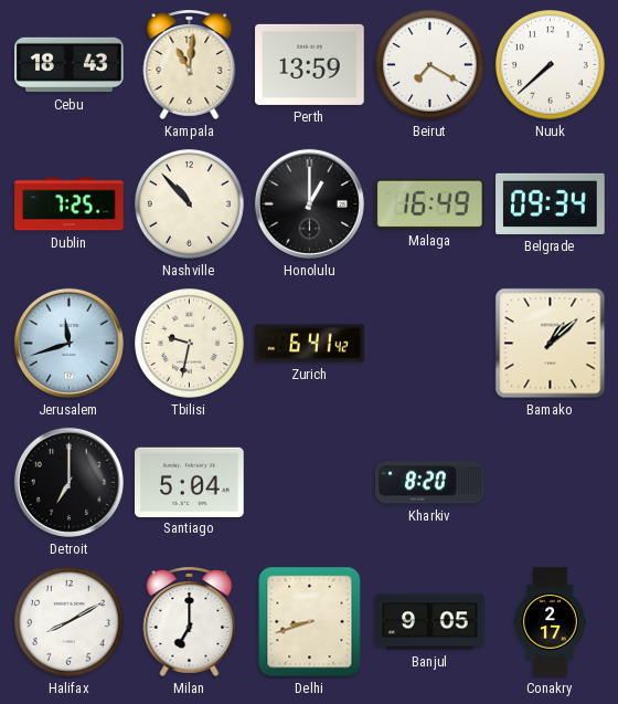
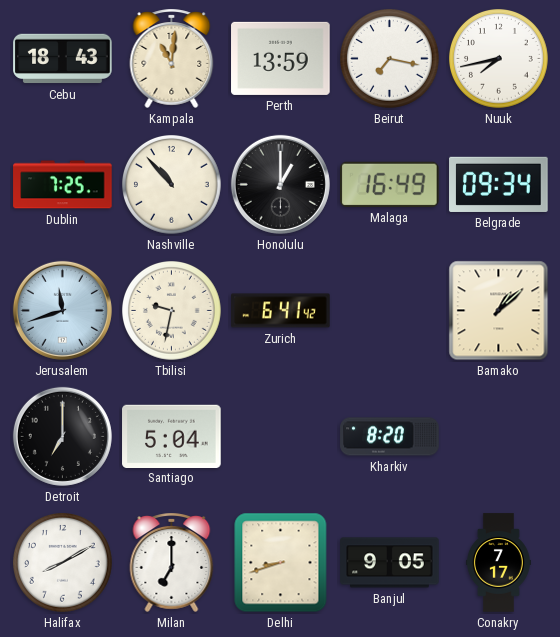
Beirut: 7:20 -> 7:17 (390, 59)
Nuuk: 7:38 -> 7:43 (499, 59)
Conakry: 2:17 -> 7:17 (498, 563)
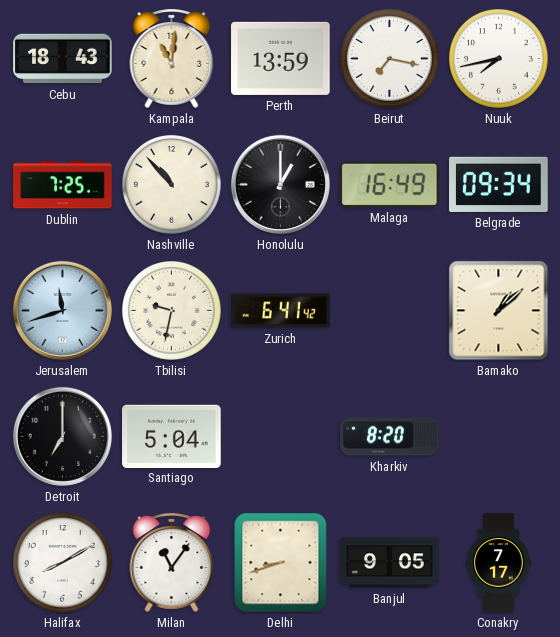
Milan: 7:00 -> 11:06 (172, 562)
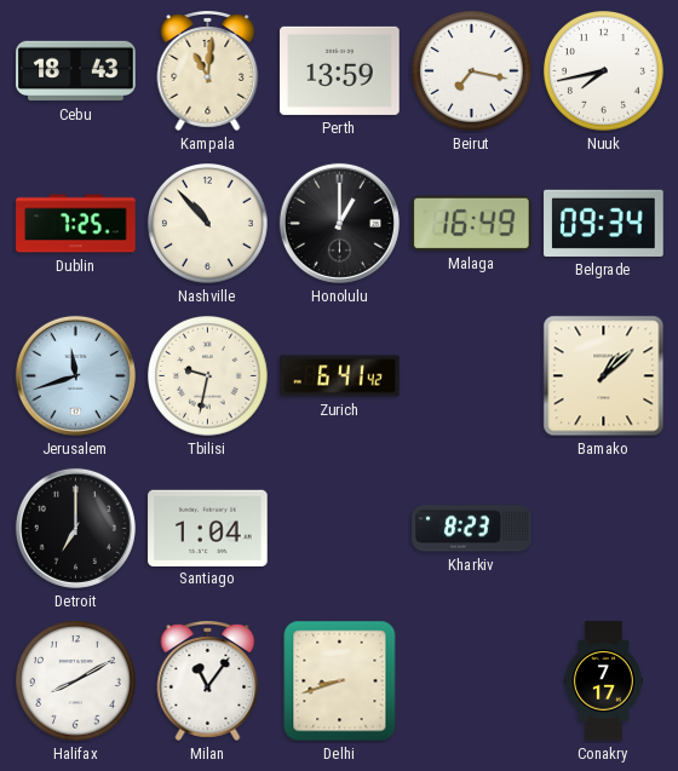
Santiago: 5:04 -> 1:04 (208, 528)
Kharkiv: 8:20 -> 8:23 (472, 529)
Banjul: 9:05 -> none (390, 563)
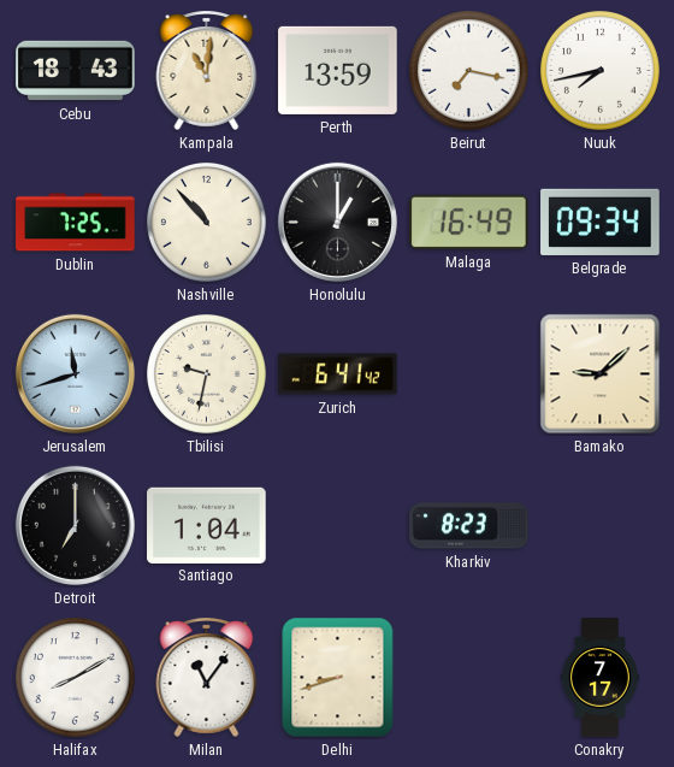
Bamako: 1:08 -> 9:08 (601, 374)
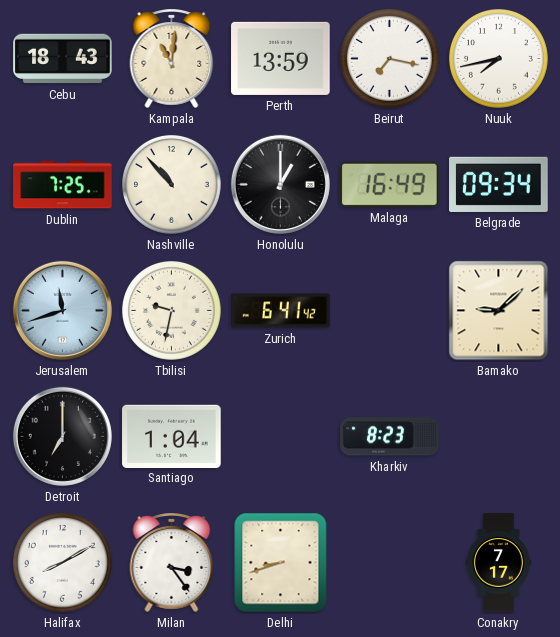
Milan: 11:06 -> 3:24 (172, 562)
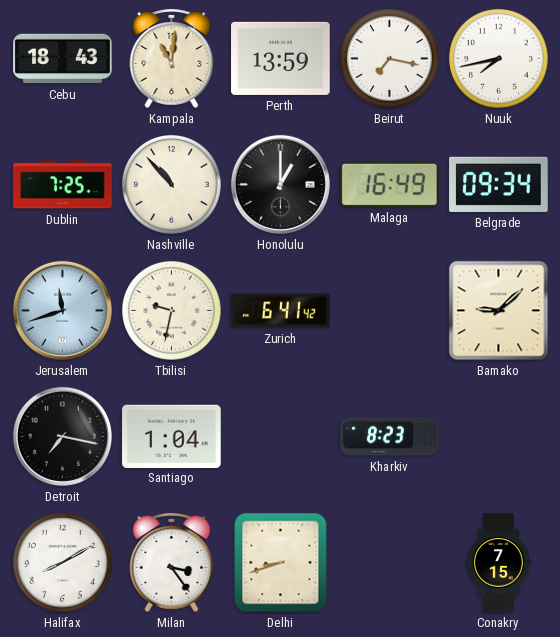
Detroit: 7:00 -> 7:17 (62, 436)
Conakry: 7:17 -> 7:15 (498, 563)
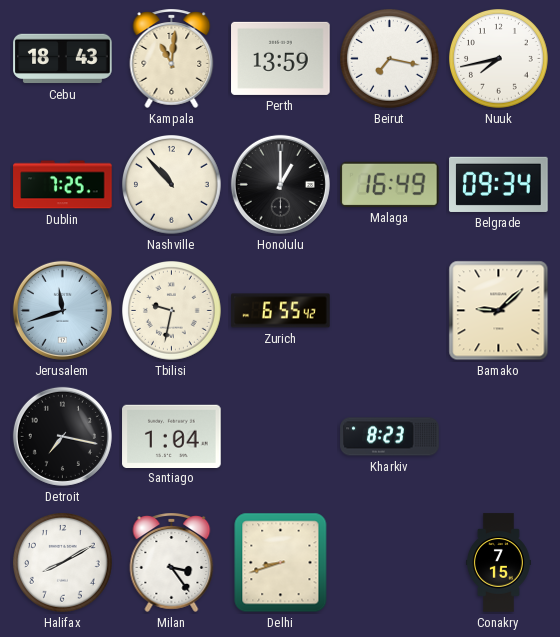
Zurich: 6:41 -> 6:55 (281, 311)
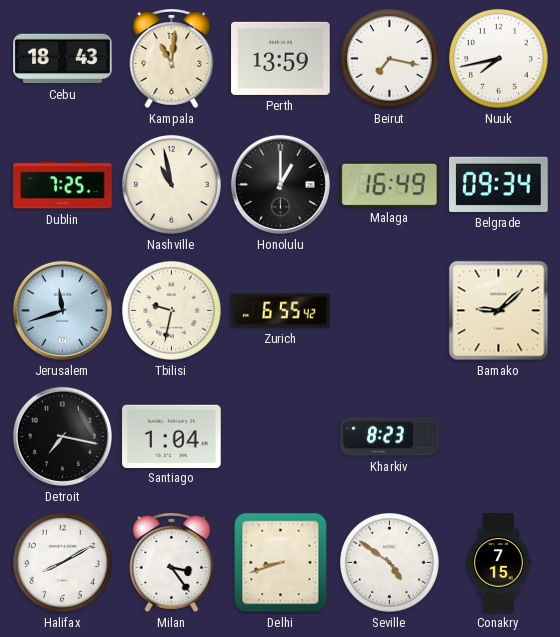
Nashville: 10:53 -> 10:58 (172, 185)
Seville: none -> 4:51 (390, 563)
